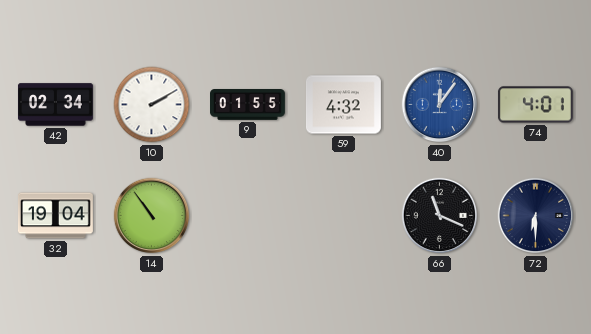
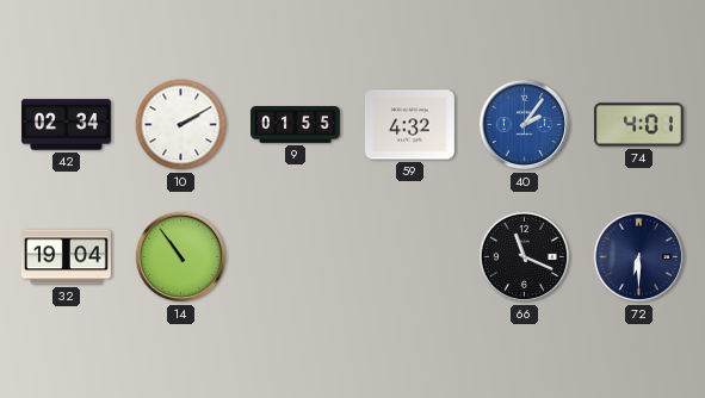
40: 12:06 -> 2:06 (525, 125)
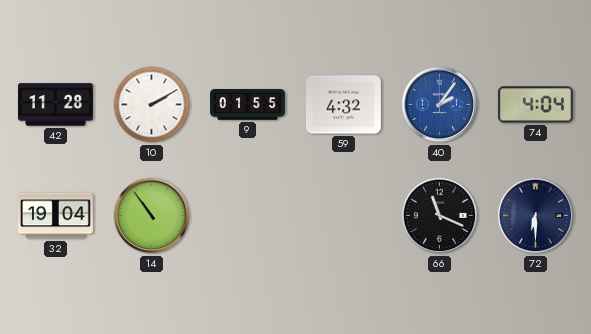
42: 02:34 -> 11:28 (55, 105)
74: 4:01 -> 4:04 (535, 105)
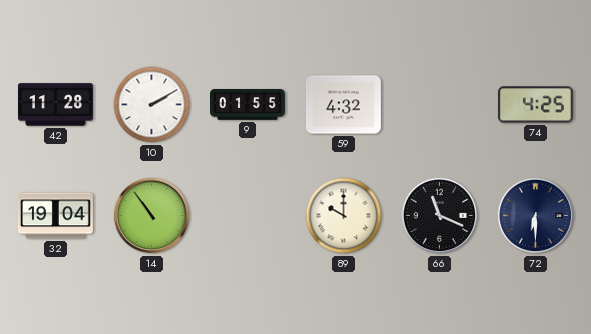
40: 2:06 -> none (440, 105)
74: 4:04 -> 4:25 (535, 105)
89: none -> 10:00 (344, 216)
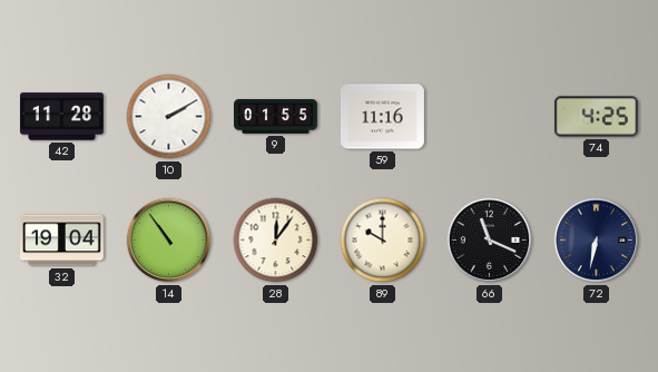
59: 4:32 -> 11:16 (382, 117)
28: none -> 12:06 (276, 241)
72: 6:30 -> 6:32 (597, 241)
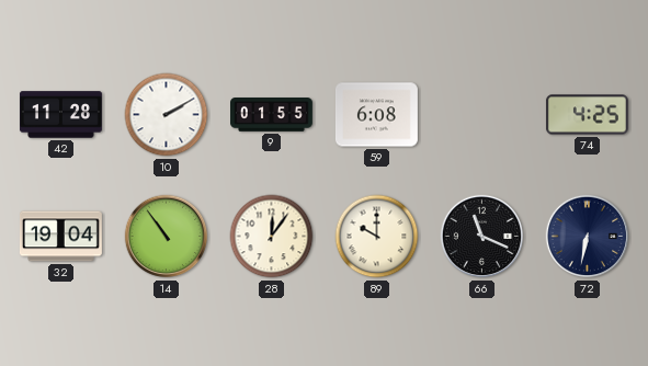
59: 11:16 -> 6:08 (376, 115)
